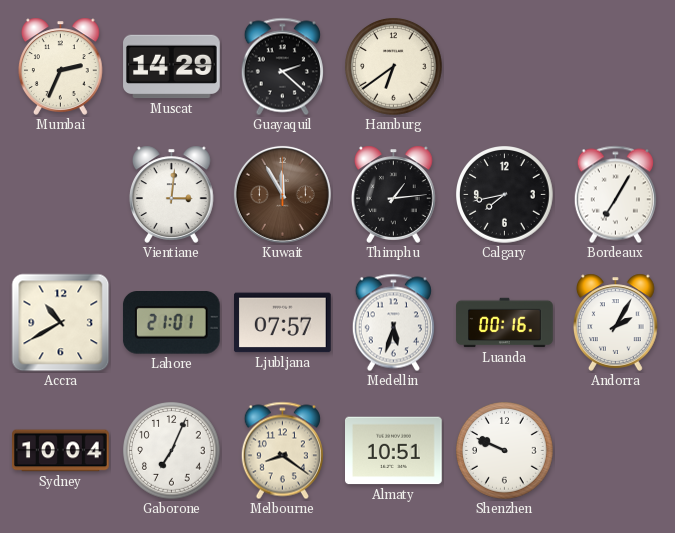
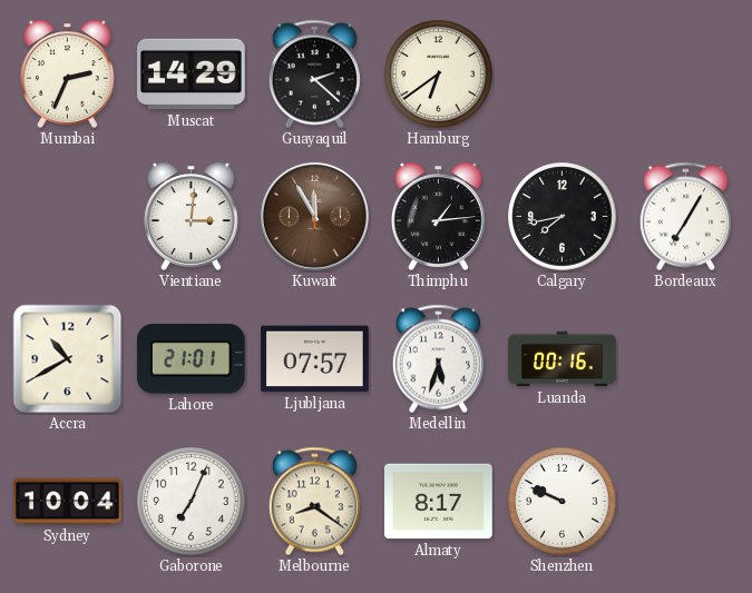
Andorra: 2:05 -> none (615, 322)
Almaty: 10:51 -> 8:17 (439, 502)
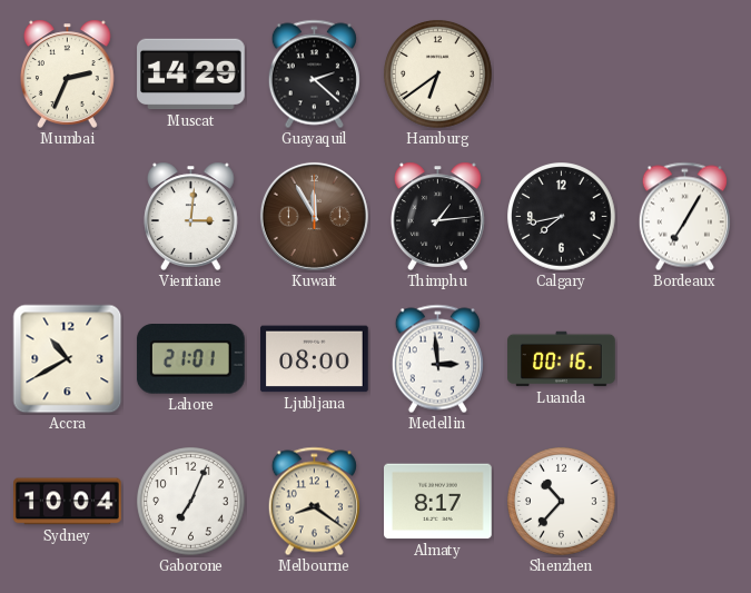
Ljubljana: 07:57 -> 08:00 (315, 359)
Medellin: 5:33 -> 2:59 (437, 359)
Shenzhen: 9:49 -> 10:37 (562, 502)
